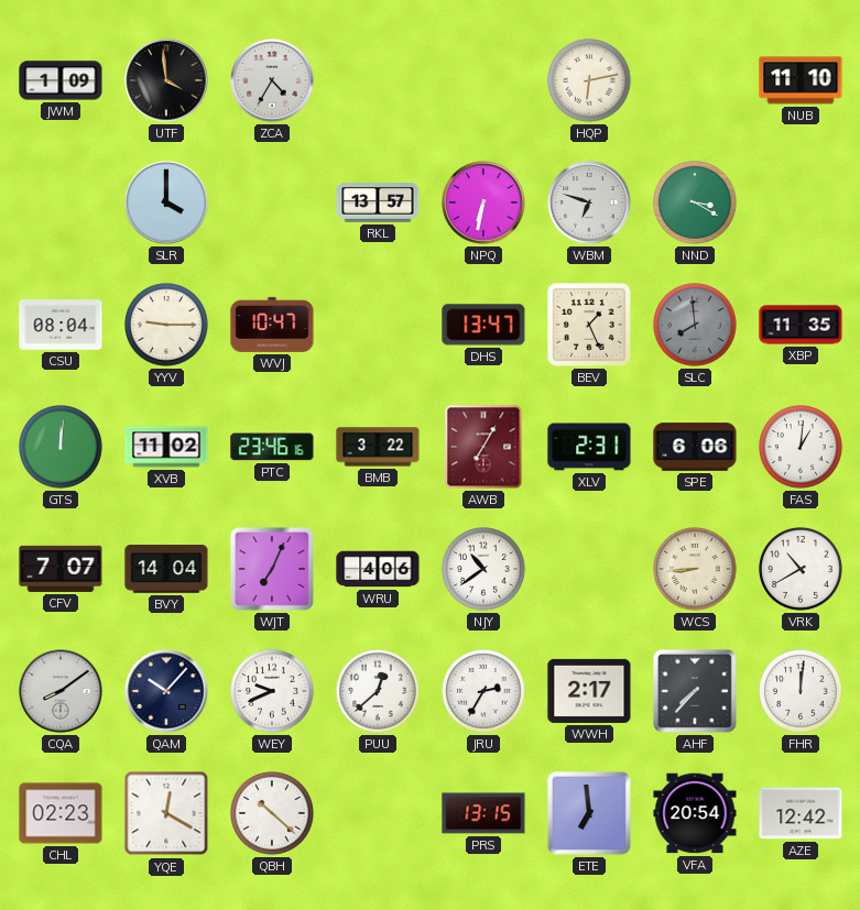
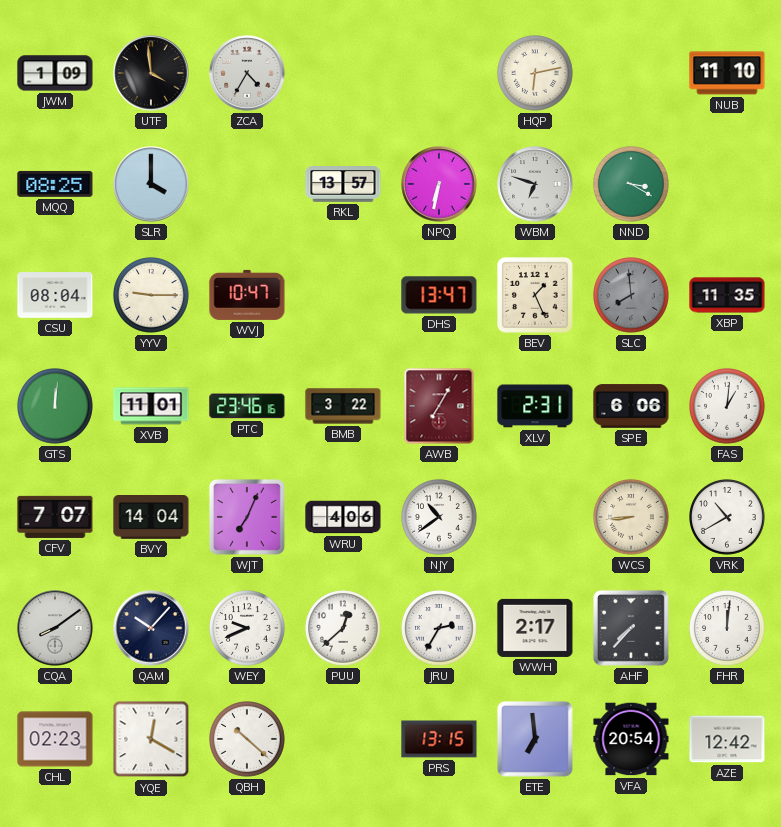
MQQ: none -> 08:25 (55, 184)
XVB: 11:02 -> 11:01 (151, 406)
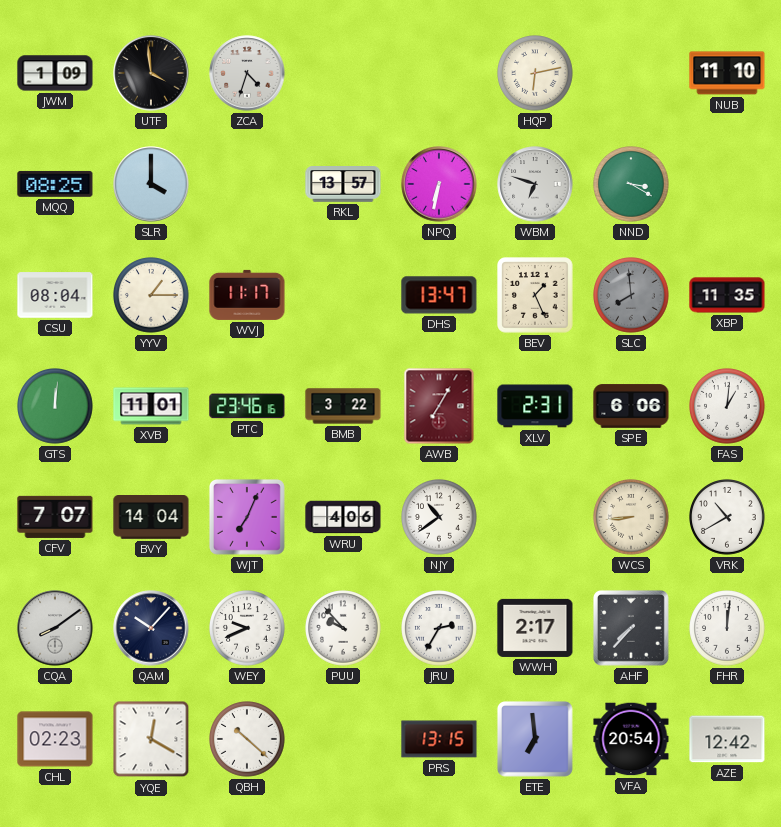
ZCA: 4:35 -> 4:33 (247, 73)
YYV: 9:15 -> 1:15 (152, 296)
WVJ: 10:47 -> 11:17 (247, 295)
PUU: 12:38 -> 9:53 (344, 629)
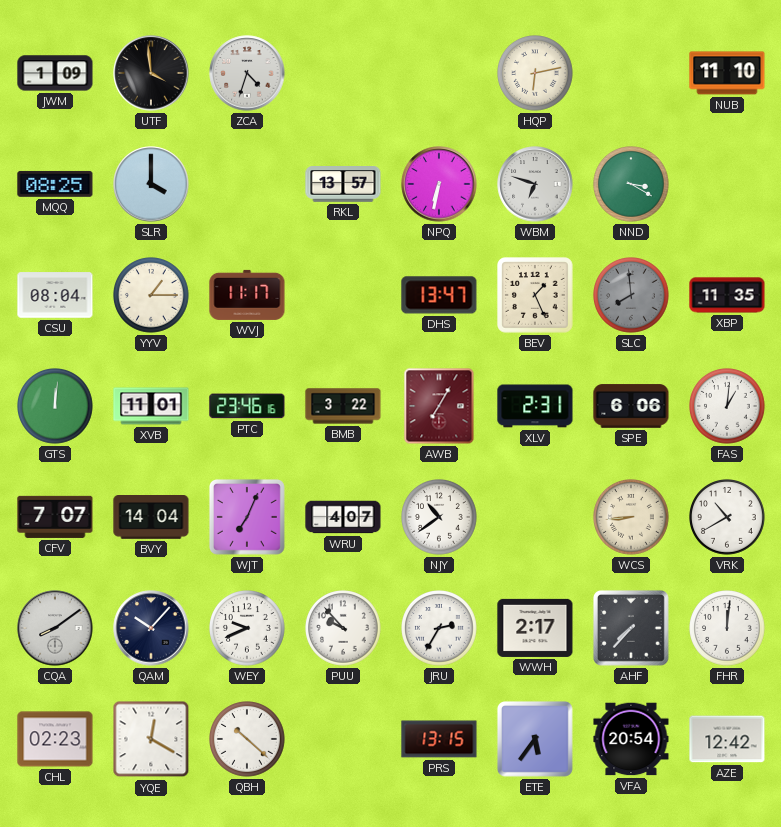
WRU: 4:06 -> 4:07 (343, 517)
ETE: 6:59 -> 5:36 (535, 739)
